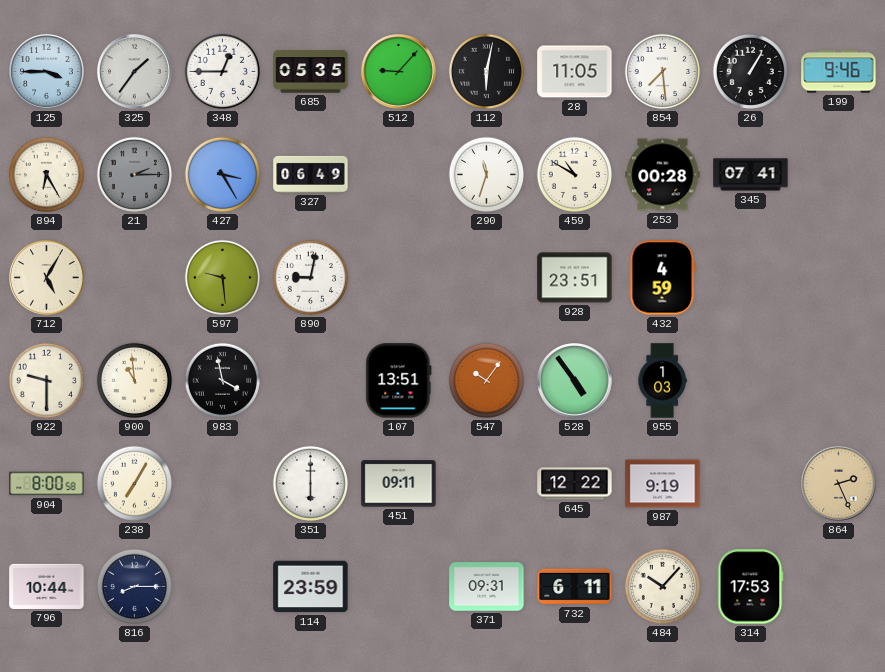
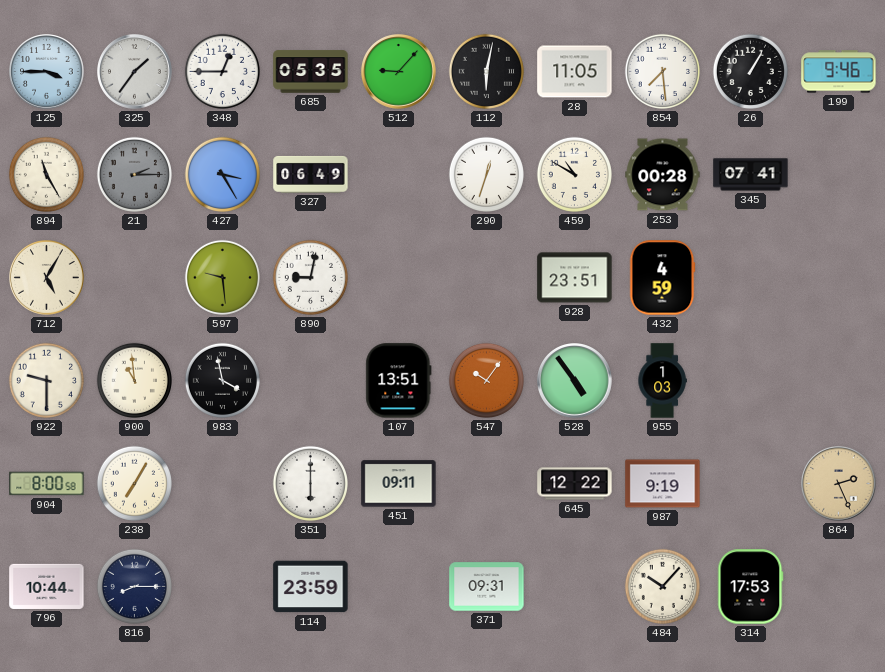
894: 6:25 -> 11:25 (46, 174)
290: 11:33 -> 12:33 (486, 174)
732: 6:11 -> none (575, 587)
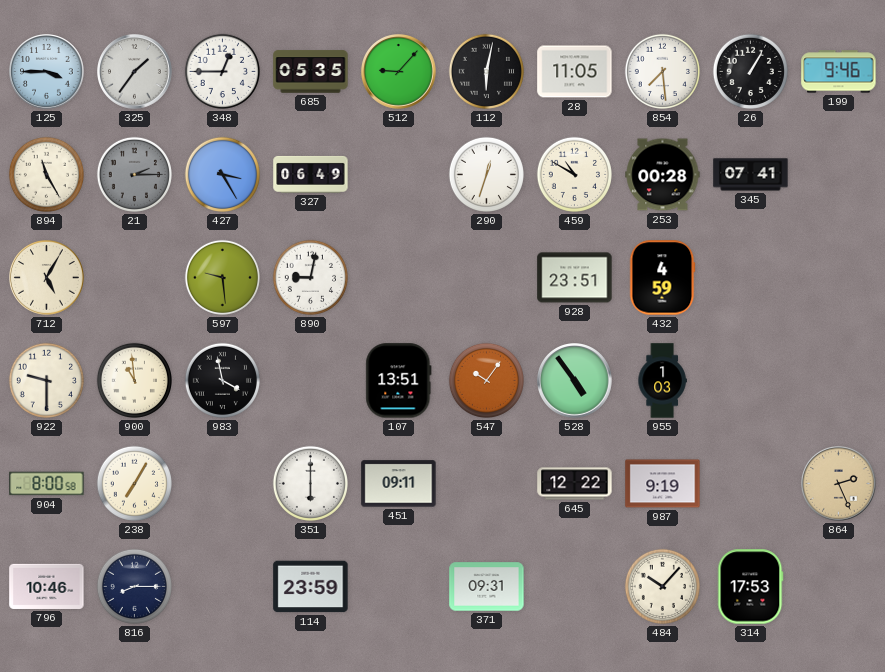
796: 10:44 -> 10:46 (47, 586)
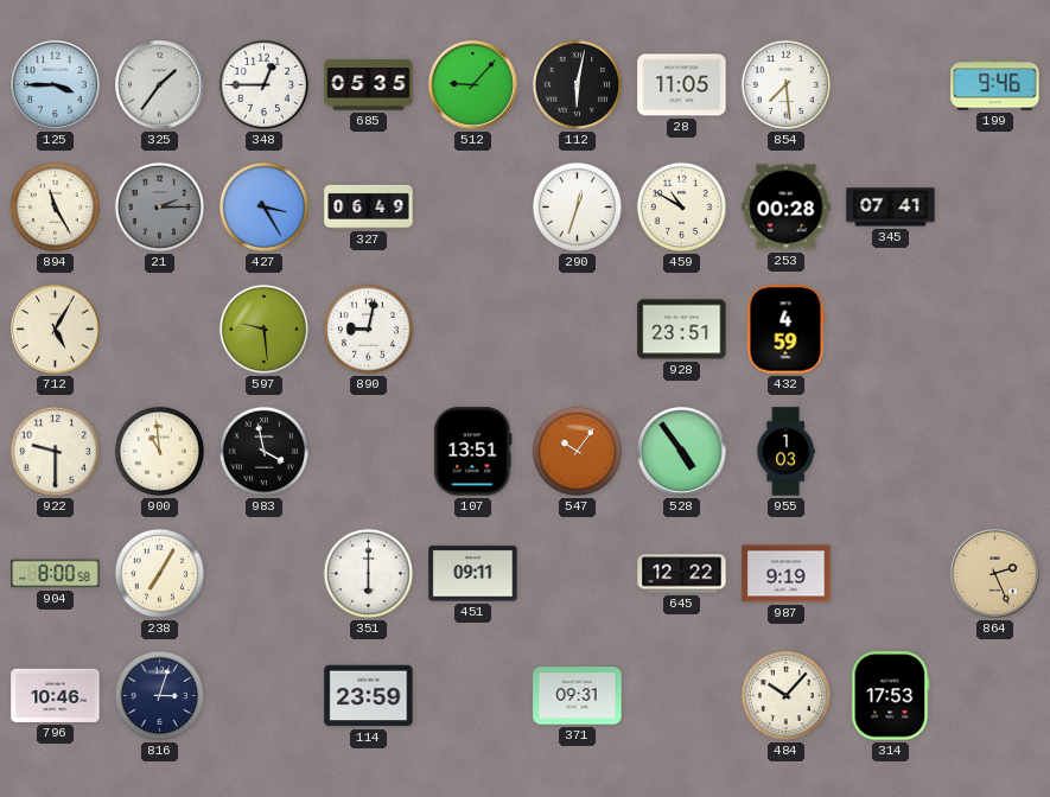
26: 1:05 -> none (750, 71)
816: 8:15 -> 3:03 (159, 695)
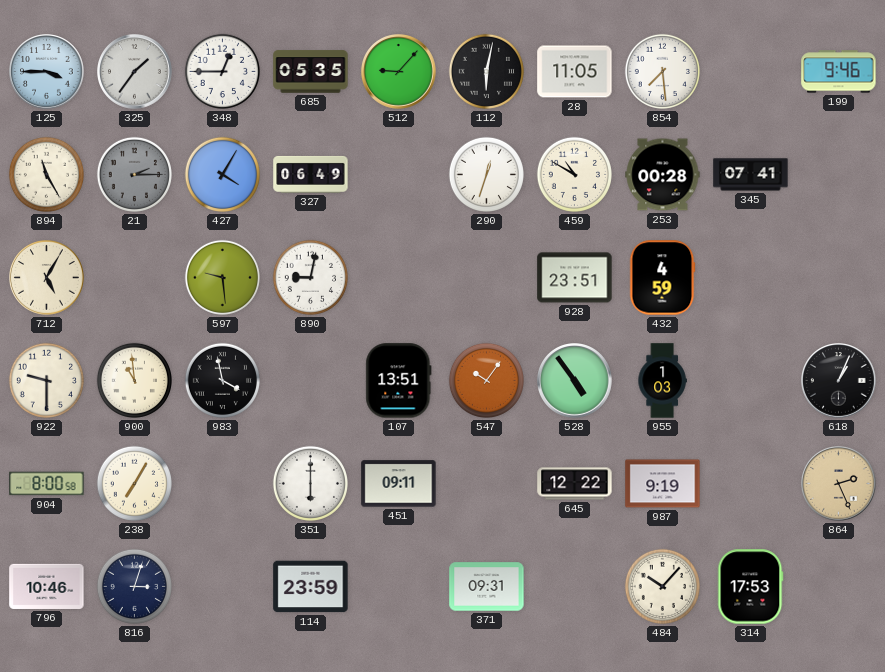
427: 3:25 -> 4:05 (222, 174)
618: none -> 1:04 (839, 381)
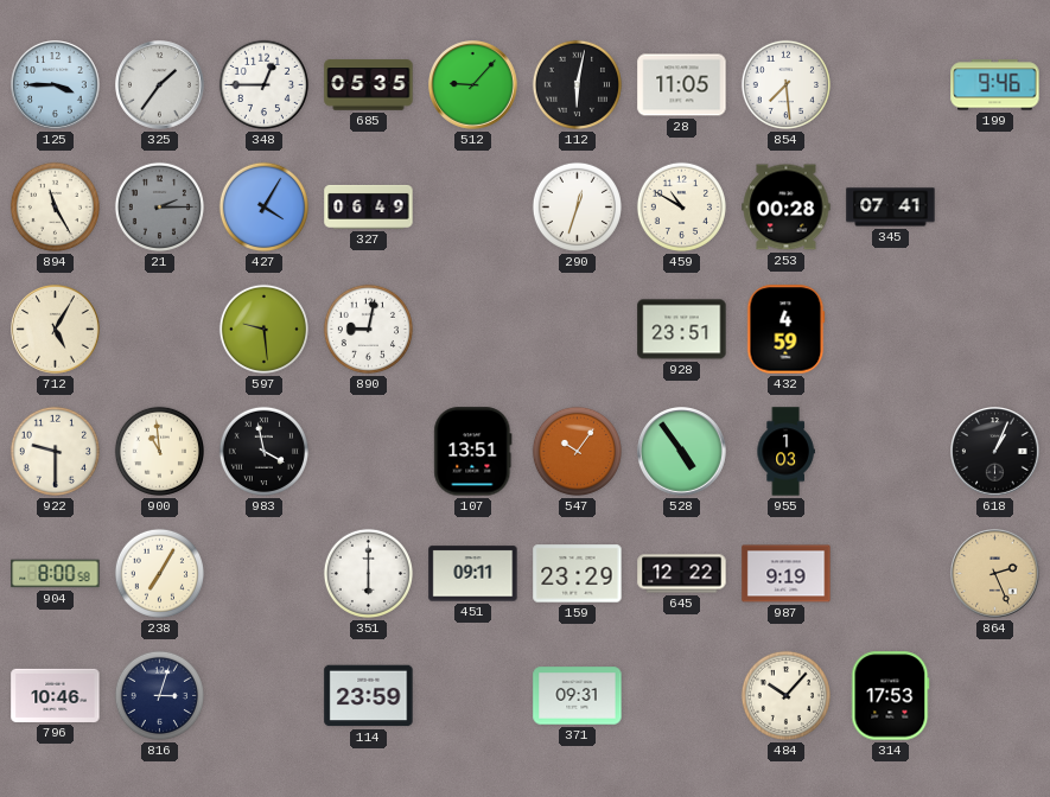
159: none -> 23:29 (578, 574)
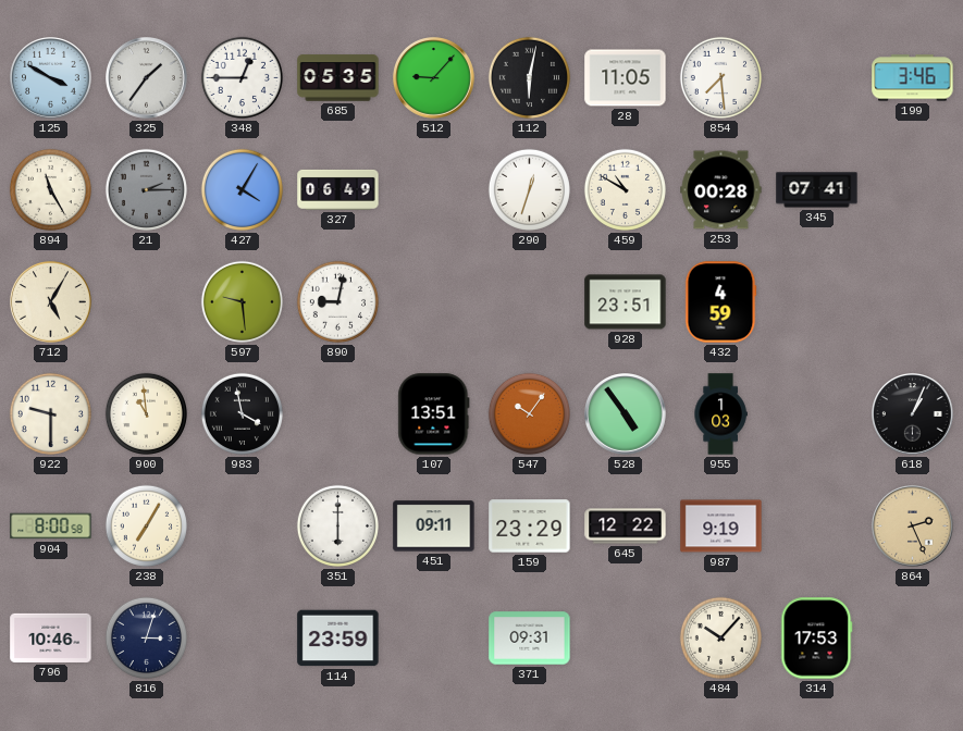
125: 3:45 -> 3:50 (51, 78)
199: 9:46 -> 3:46 (913, 78)
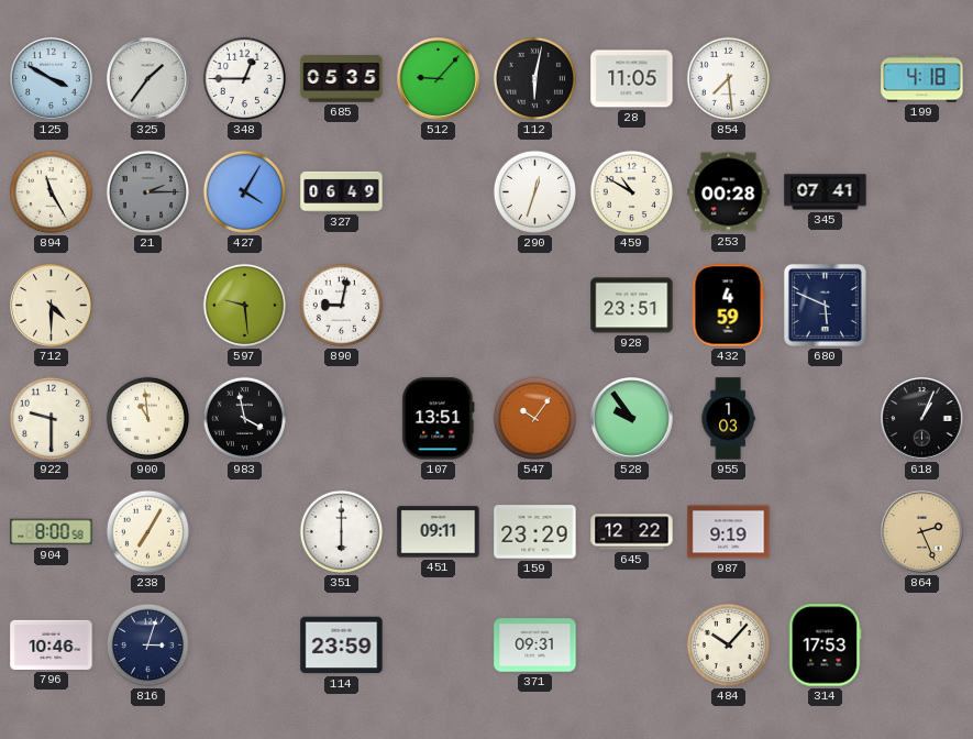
199: 3:46 -> 4:18 (922, 79)
712: 5:05 -> 4:30 (52, 306)
680: none -> 5:49 (825, 305)
528: 4:54 -> 9:54 (632, 419)
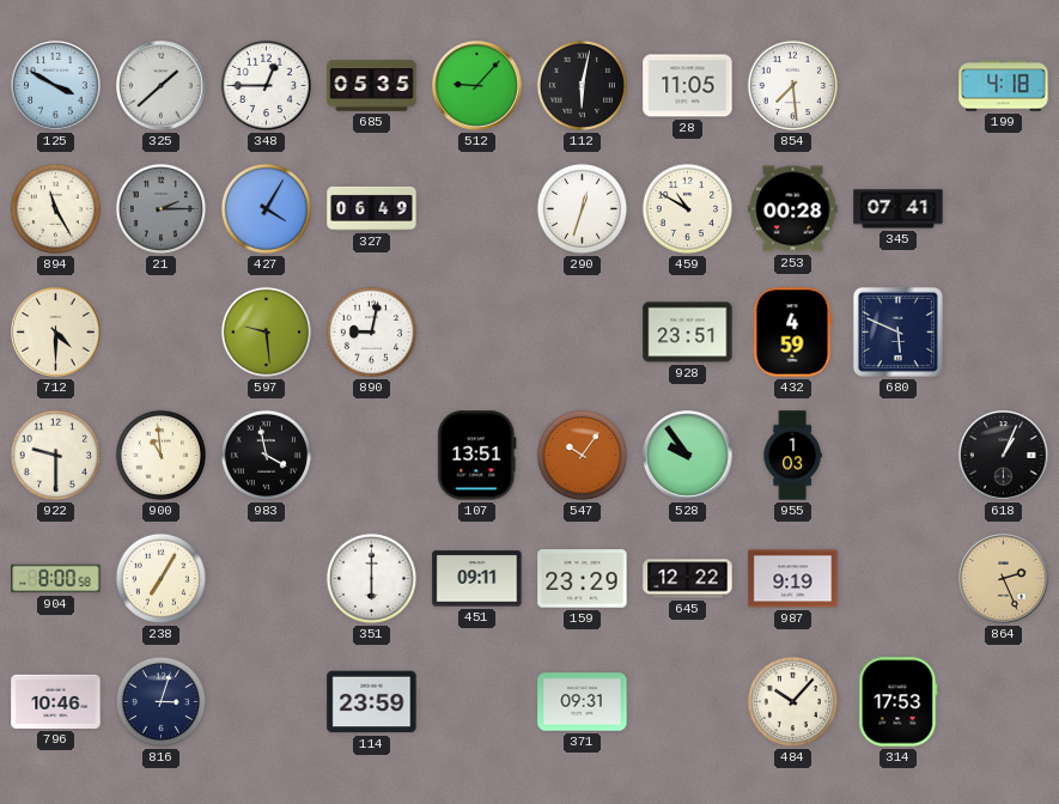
325: 1:36 -> 1:38 (162, 86)
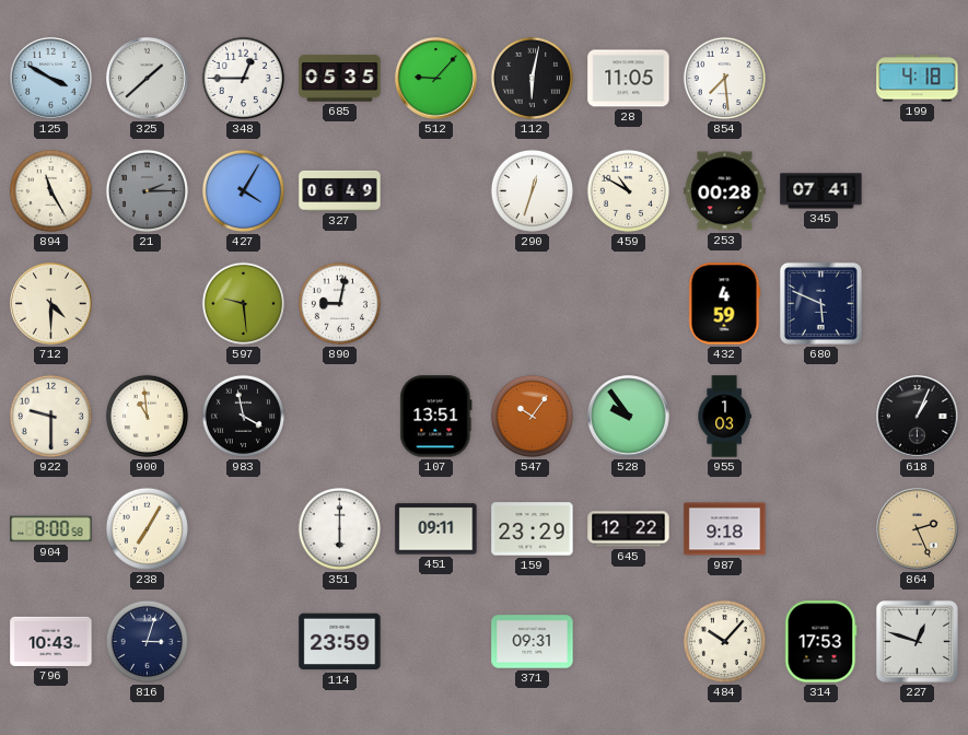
928: 23:51 -> none (688, 333)
987: 9:19 -> 9:18 (725, 529)
796: 10:46 -> 10:43 (51, 641)
227: none -> 12:48 (917, 641)
